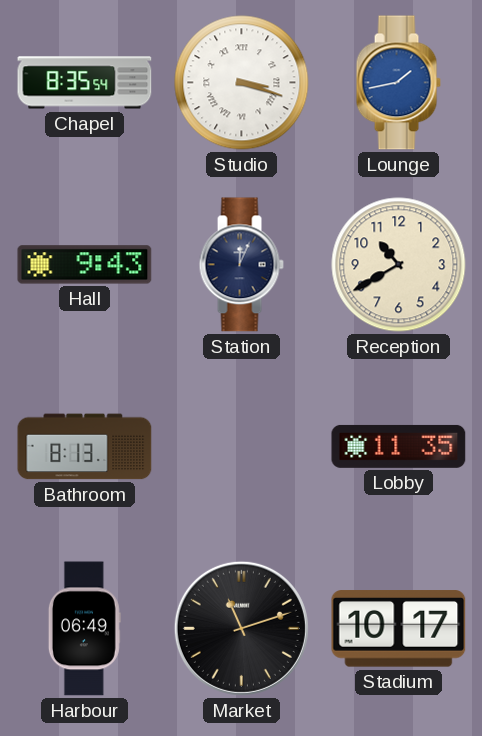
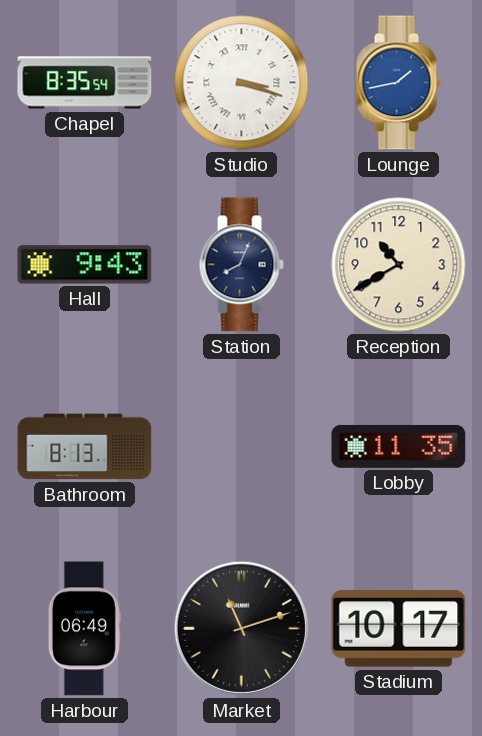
Station: 12:04 -> 8:04 (241, 265)
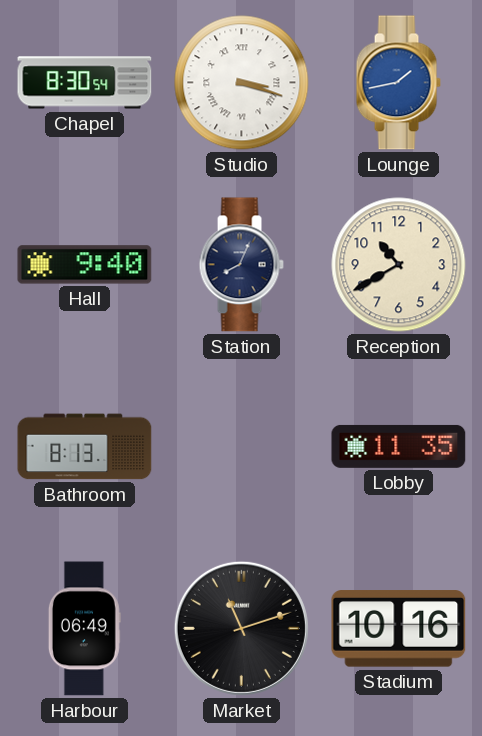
Chapel: 8:35 -> 8:30 (85, 83)
Hall: 9:43 -> 9:40 (85, 265)
Stadium: 10:17 -> 10:16 (399, 629)
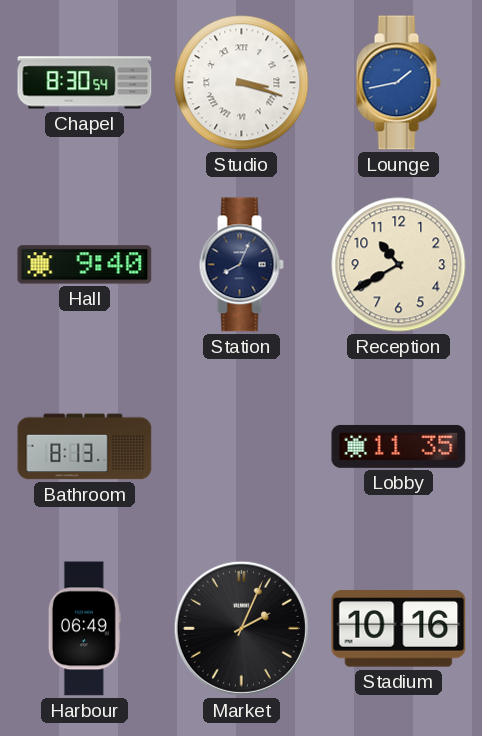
Market: 11:12 -> 2:04 (241, 628)
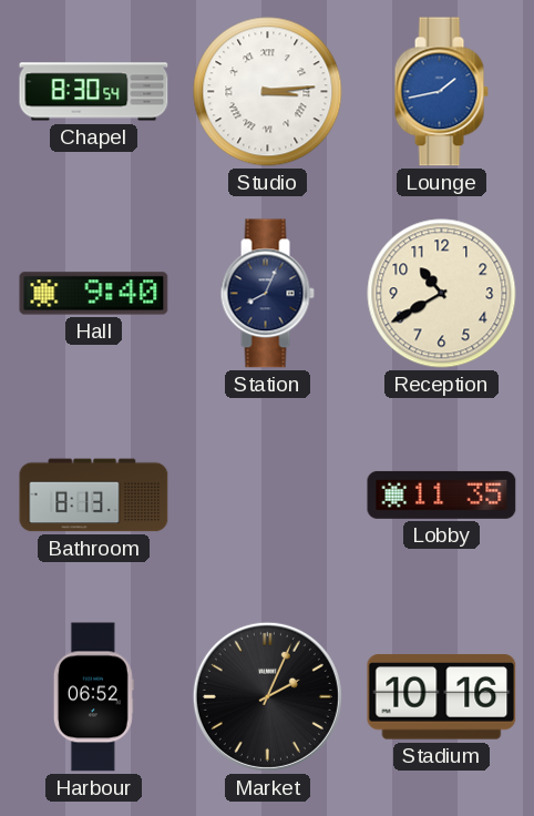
Studio: 3:18 -> 3:14 (268, 92)
Harbour: 06:49 -> 06:52 (93, 697)
